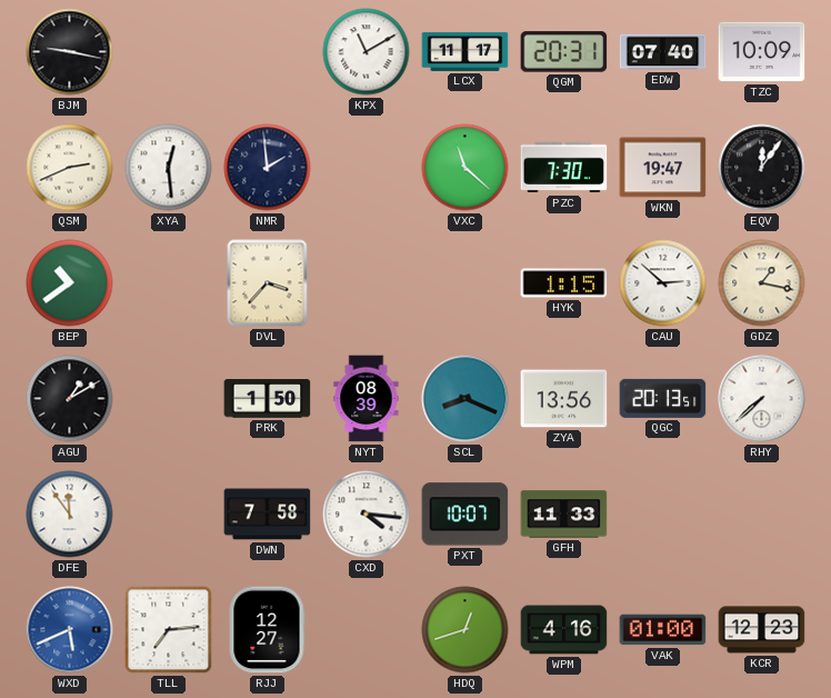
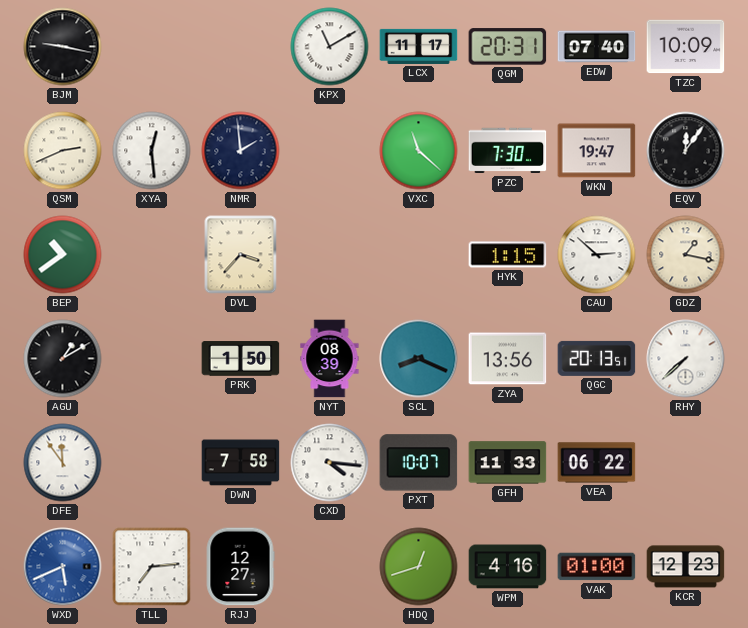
VEA: none -> 06:22 (597, 463)
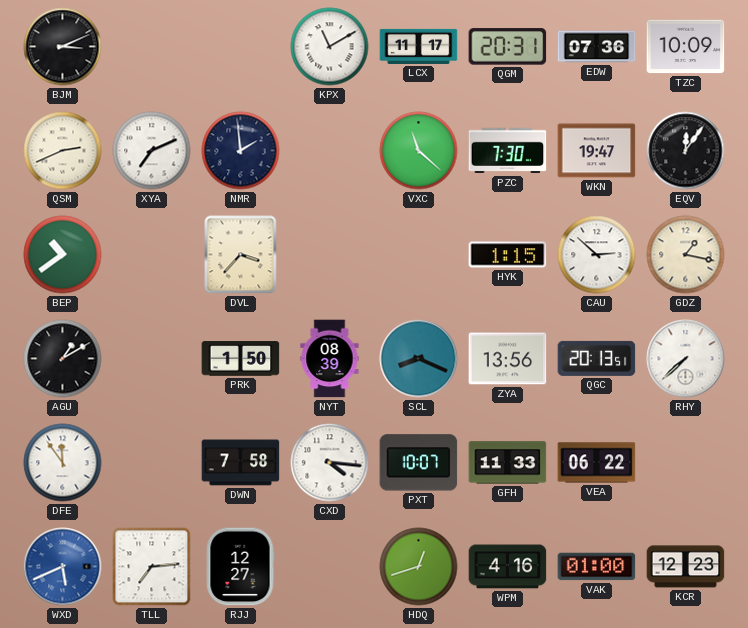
BJM: 9:17 -> 3:11 (63, 47)
EDW: 07:40 -> 07:36 (597, 47)
XYA: 12:29 -> 7:11 (152, 151)
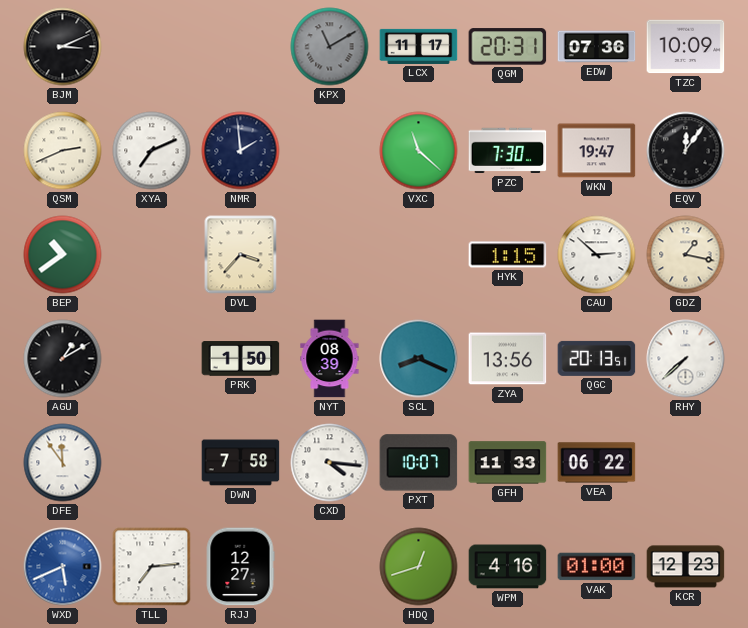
KPX dial: white -> grey (330, 47)
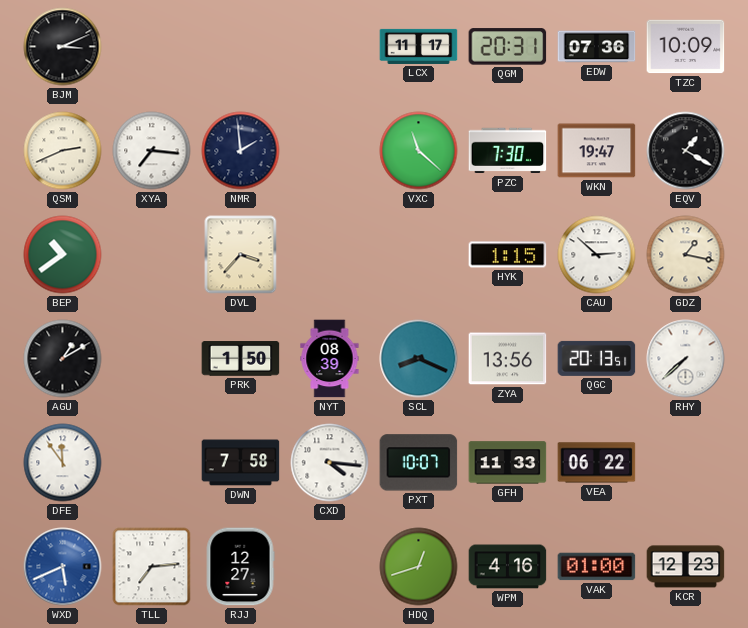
KPX: 11:10 -> none (330, 47)
XYA: 7:11 -> 7:16 (152, 151)
EQV: 12:06 -> 1:20 (686, 151)
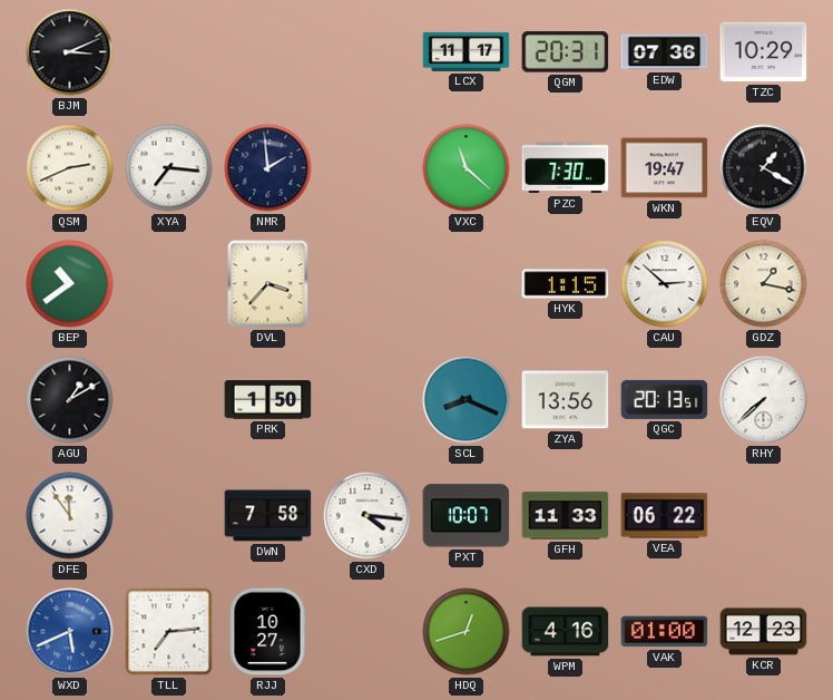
TZC: 10:09 -> 10:29 (764, 52)
NYT: 08:39 -> none (330, 359)
RJJ: 12:27 -> 10:27 (267, 632)
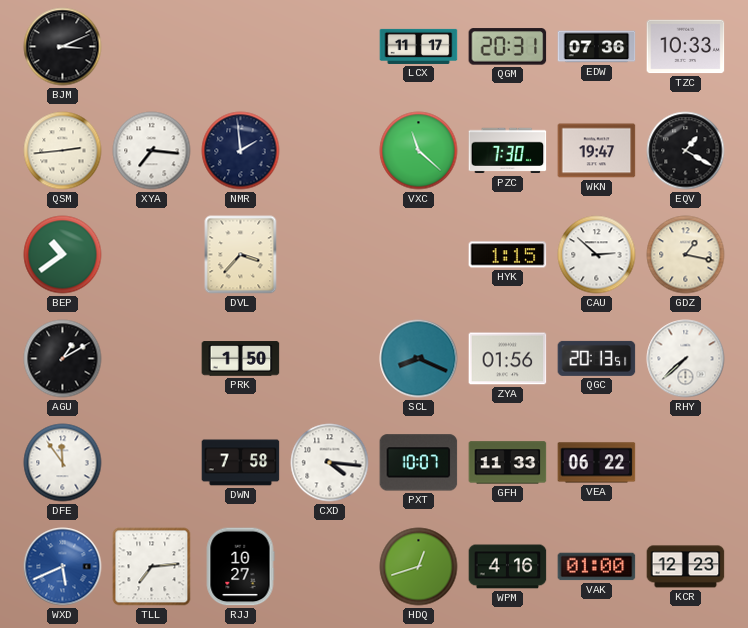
TZC: 10:29 -> 10:33 (686, 47)
QSM: 2:41 -> 2:44 (63, 151)
ZYA: 13:56 -> 01:56 (508, 359)
